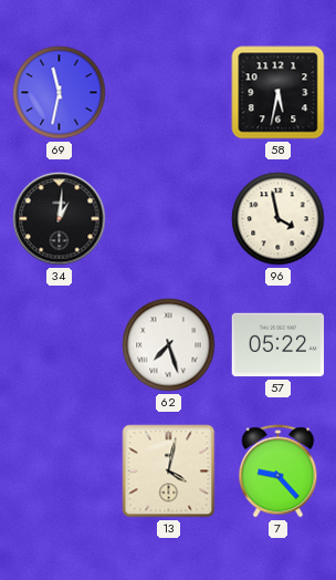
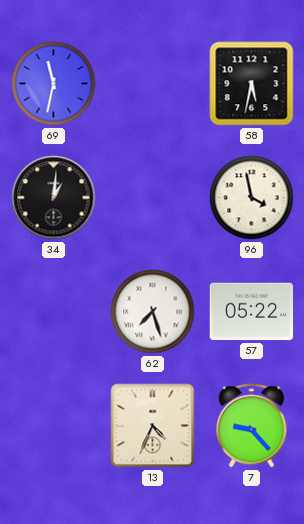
13: 4:02 -> 4:34 (153, 426)
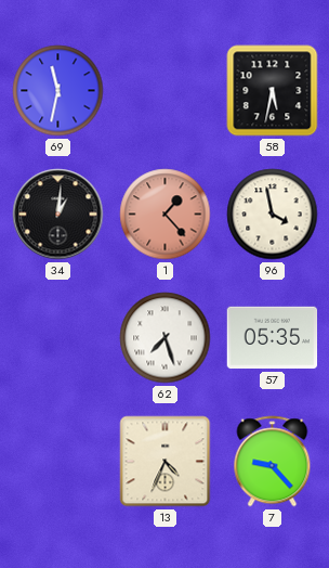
1: none -> 1:23 (166, 215)
57: 05:22 -> 05:35 (273, 338)
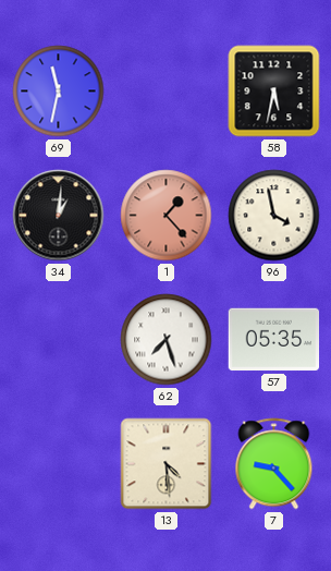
13: 4:34 -> 4:29 (167, 464)
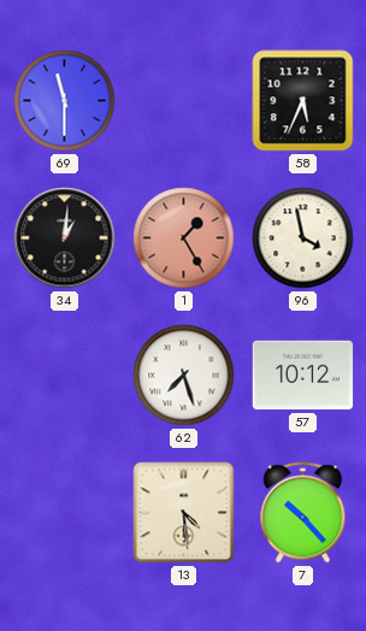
69: 11:32 -> 11:30 (65, 101)
58: 5:32 -> 5:34 (303, 101)
1: 1:23 -> 1:25 (184, 238)
57: 05:35 -> 10:12 (303, 376)
7: 9:23 -> 10:23 (303, 513)
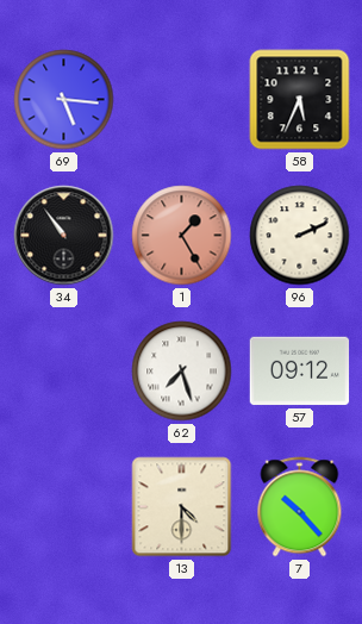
69: 11:30 -> 5:16 (64, 100)
34: 1:01 -> 10:54 (64, 236)
96: 3:58 -> 2:11 (300, 236)
57: 10:12 -> 09:12 (300, 372)
13: 4:29 -> 4:30 (182, 507)
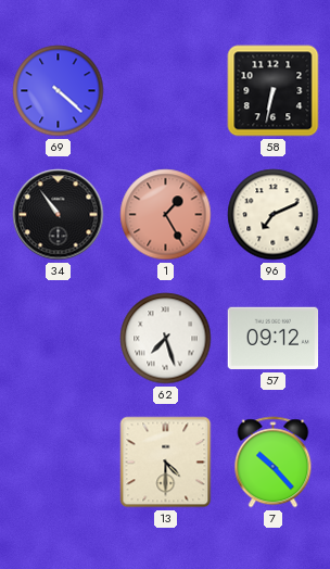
69: 5:16 -> 4:22 (59, 91)
58: 5:34 -> 6:32 (274, 91)
96: 2:11 -> 7:11 (274, 215)
